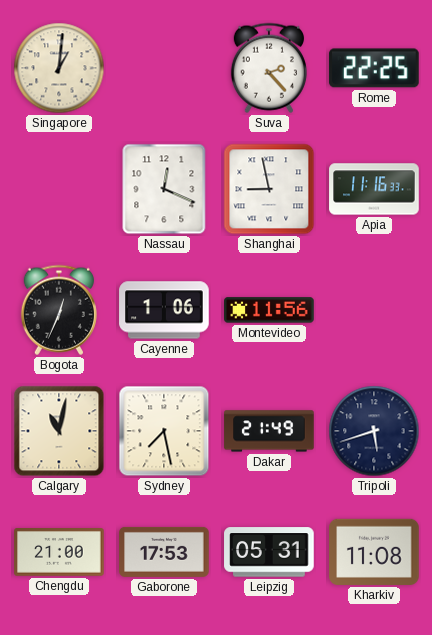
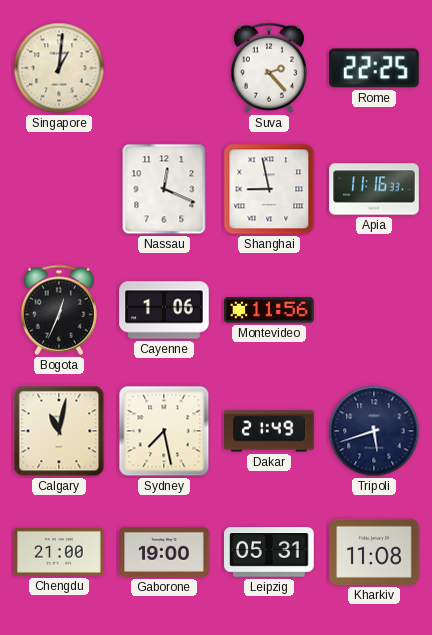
Gaborone: 17:53 -> 19:00 (164, 552)
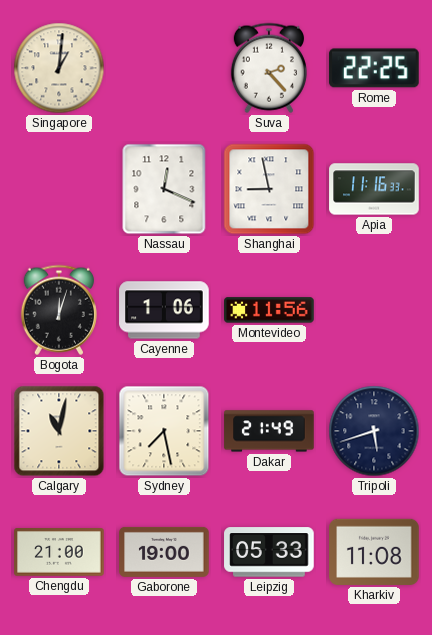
Bogota: 12:34 -> 12:03 (59, 310)
Leipzig: 05:31 -> 05:33 (269, 552)
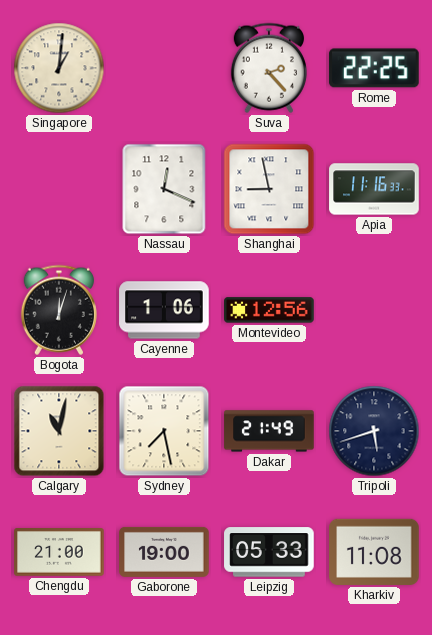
Montevideo: 11:56 -> 12:56 (269, 310)
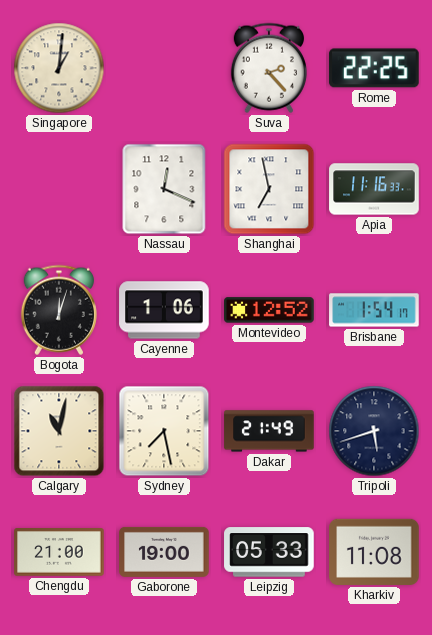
Shanghai: 8:58 -> 6:58 (269, 189)
Montevideo: 12:56 -> 12:52 (269, 310)
Brisbane: none -> 1:54 (374, 310)
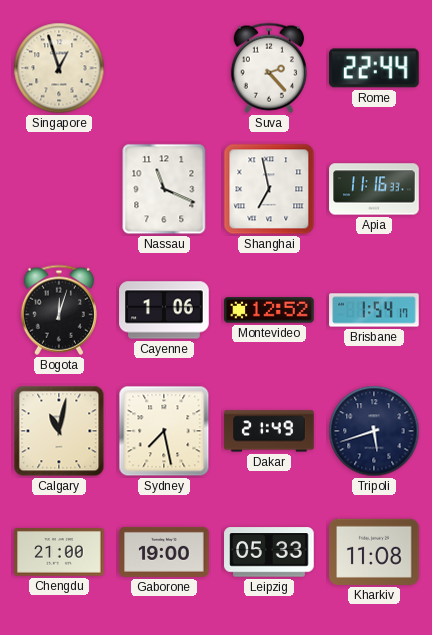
Singapore: 1:01 -> 12:57 (59, 68)
Rome: 22:25 -> 22:44 (374, 68)
Nassau: 12:19 -> 11:19 (164, 189)
